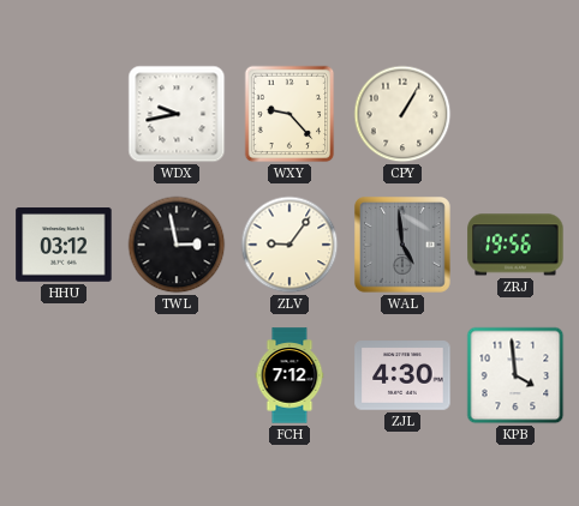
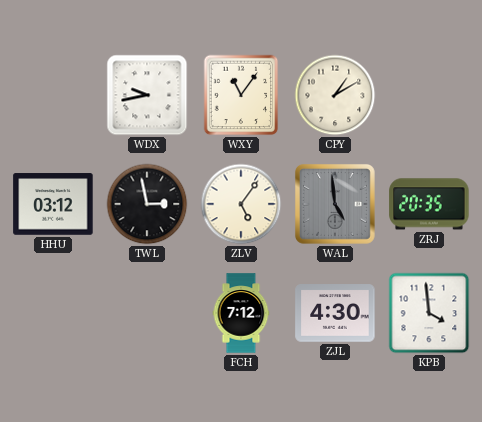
WXY: 9:23 -> 11:06 (241, 95)
CPY: 1:05 -> 1:10 (335, 95)
ZLV: 9:06 -> 5:06 (241, 204)
ZRJ: 19:56 -> 20:35 (429, 204)
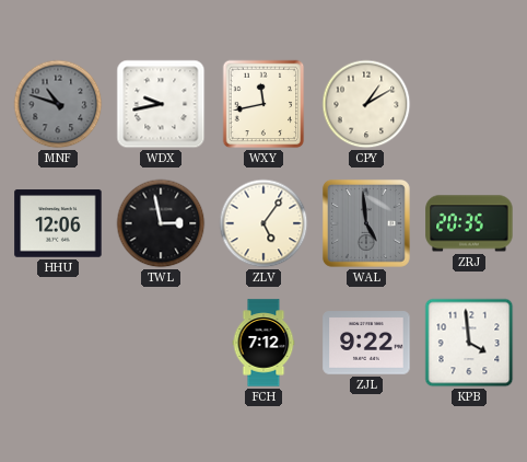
MNF: none -> 10:48 (58, 104)
WXY: 11:06 -> 11:43 (263, 104)
HHU: 03:12 -> 12:06 (58, 223)
ZJL: 4:30 -> 9:22 (366, 343)
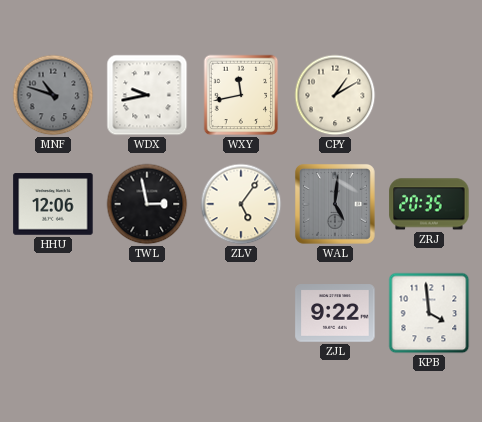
WAL: 4:59 -> 5:01 (335, 204)
FCH: 7:12 -> none (263, 343)
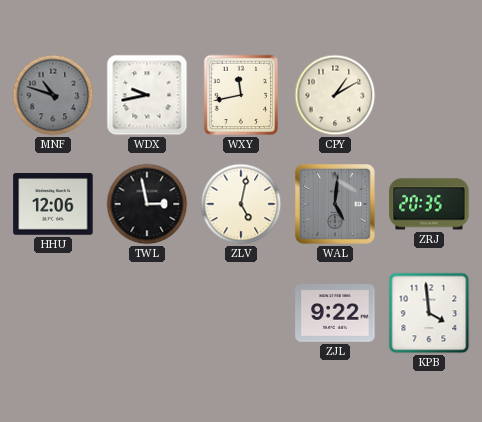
ZLV: 5:06 -> 5:02 (241, 204)
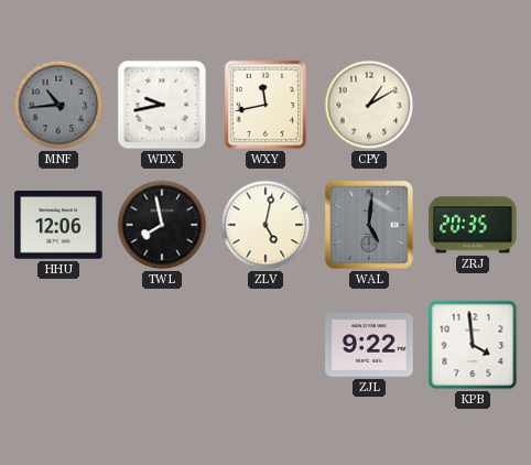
MNF: 10:48 -> 10:44 (58, 105)
TWL: 2:58 -> 7:58 (162, 225)
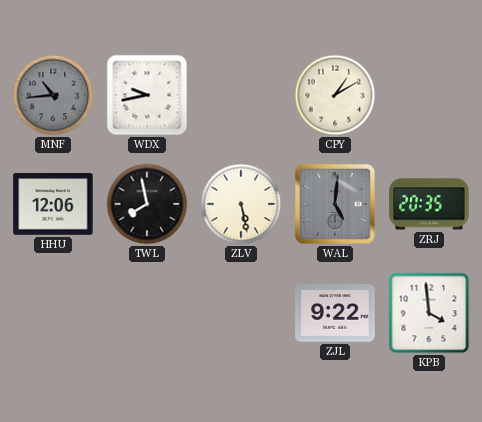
WXY: 11:43 -> none (265, 105)
ZLV: 5:02 -> 5:28 (241, 204)
